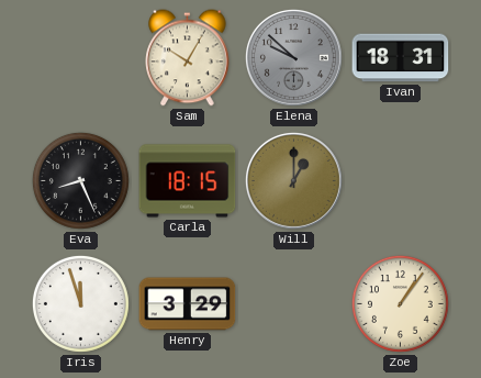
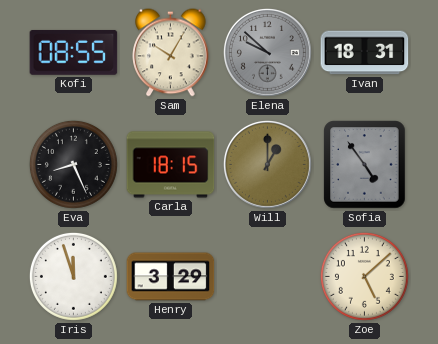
Kofi: none -> 08:55 (74, 53)
Sofia: none -> 4:54 (365, 165)
Zoe: 1:06 -> 5:08 (364, 276)
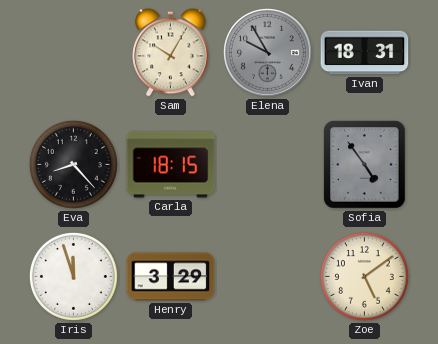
Kofi: 08:55 -> none (74, 53)
Elena: 9:52 -> 9:55 (267, 52)
Eva: 8:26 -> 8:23 (73, 164)
Will: 1:00 -> none (267, 164)
Zoe: 5:08 -> 5:09 (364, 276)
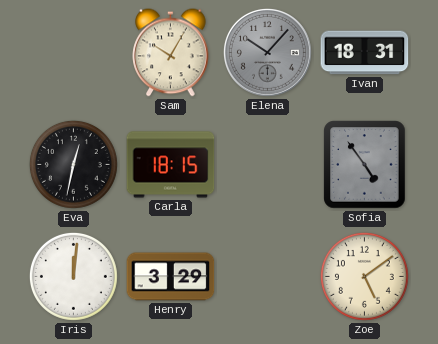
Elena: 9:55 -> 10:07 (267, 52)
Eva: 8:23 -> 12:32 (73, 164)
Iris: 11:57 -> 12:01 (73, 276)
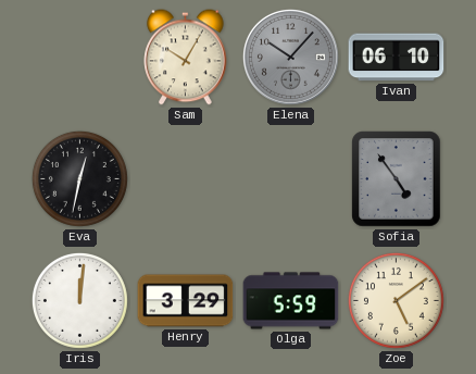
Ivan: 18:31 -> 06:10 (397, 58)
Carla: 18:15 -> none (171, 165)
Olga: none -> 5:59 (291, 301)
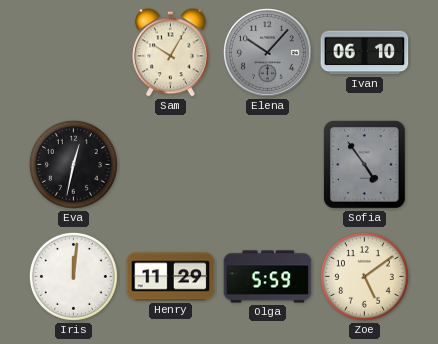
Henry: 3:29 -> 11:29 (171, 277)
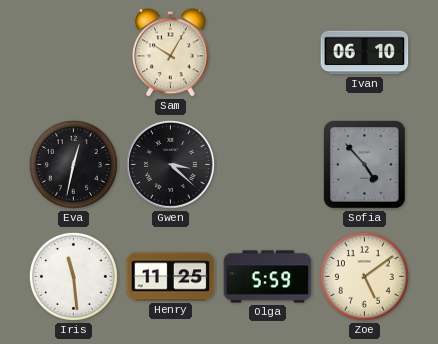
Elena: 10:07 -> none (267, 52)
Gwen: none -> 3:22 (170, 164)
Sofia: 4:54 -> 4:53 (365, 165)
Iris: 12:01 -> 11:29 (73, 276)
Henry: 11:29 -> 11:25 (171, 277)
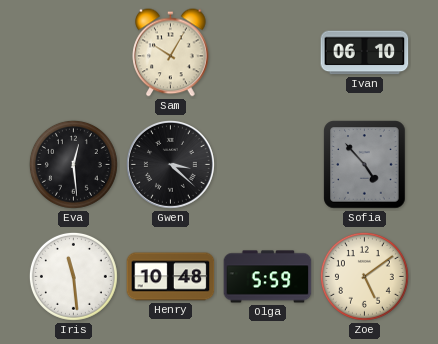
Eva: 12:32 -> 12:29 (73, 164)
Henry: 11:25 -> 10:48 (171, 277)
